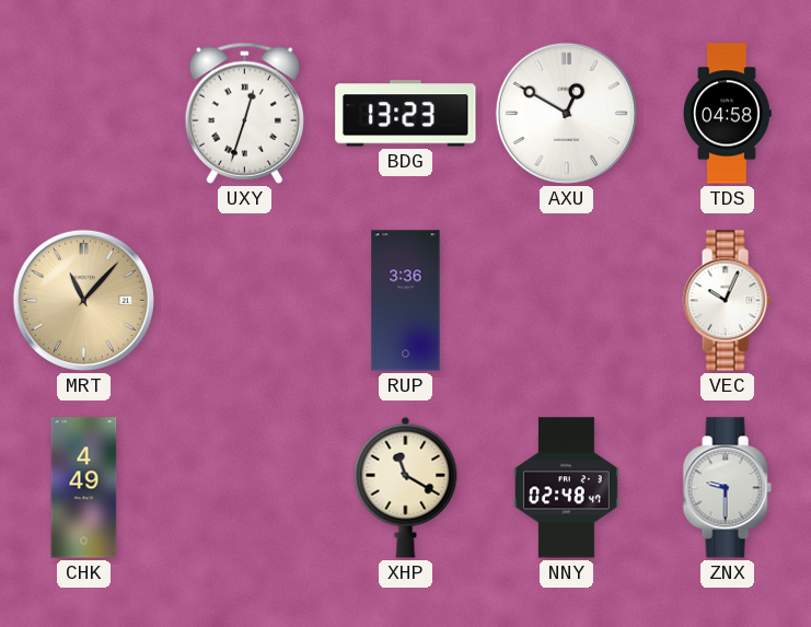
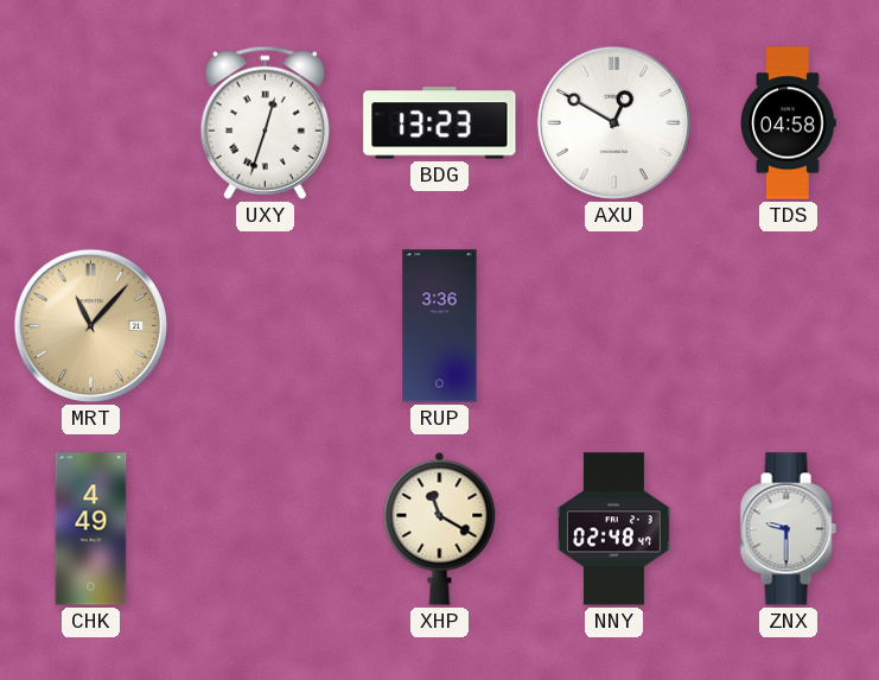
VEC: 10:04 -> none (727, 301)
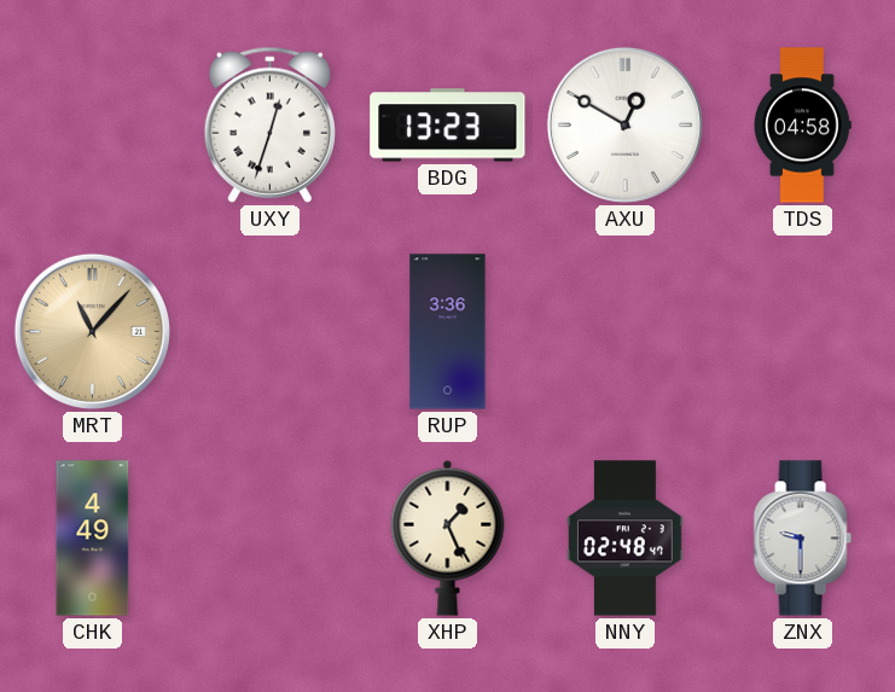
XHP: 11:20 -> 1:26 (448, 537)
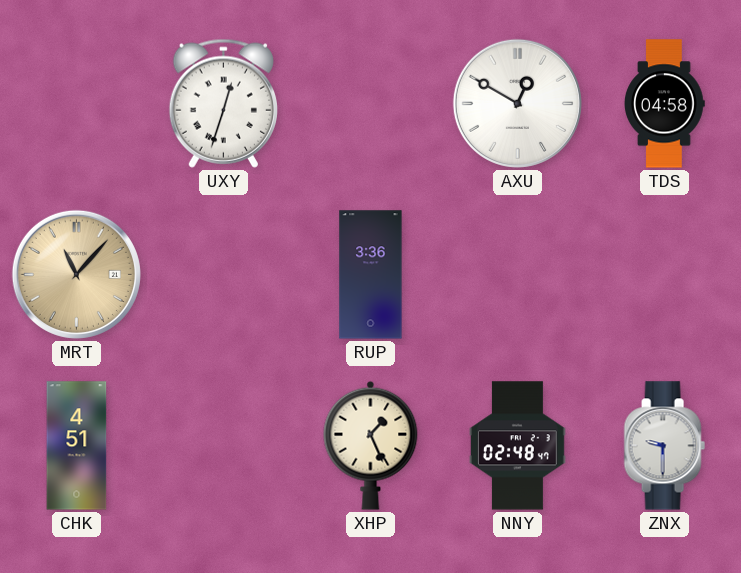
BDG: 13:23 -> none (448, 126)
CHK: 4:49 -> 4:51 (77, 446)
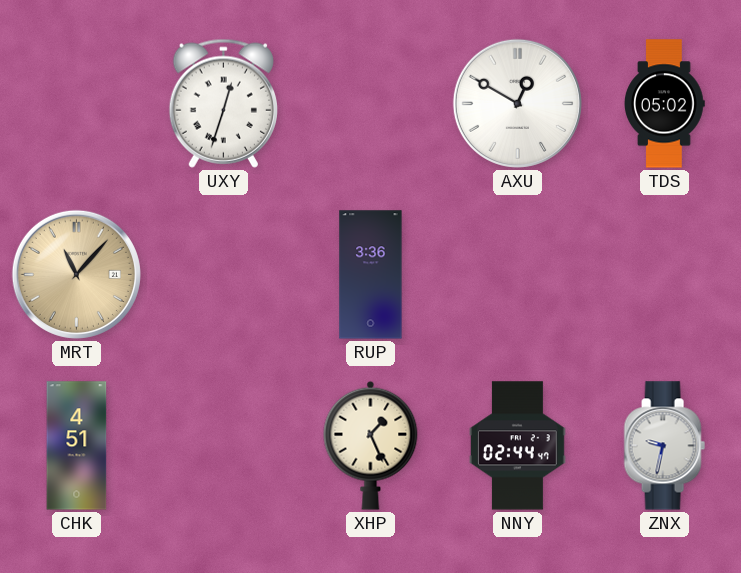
TDS: 04:58 -> 05:02 (665, 104)
NNY: 02:48 -> 02:44 (518, 446)
ZNX: 9:30 -> 9:32 (664, 446)
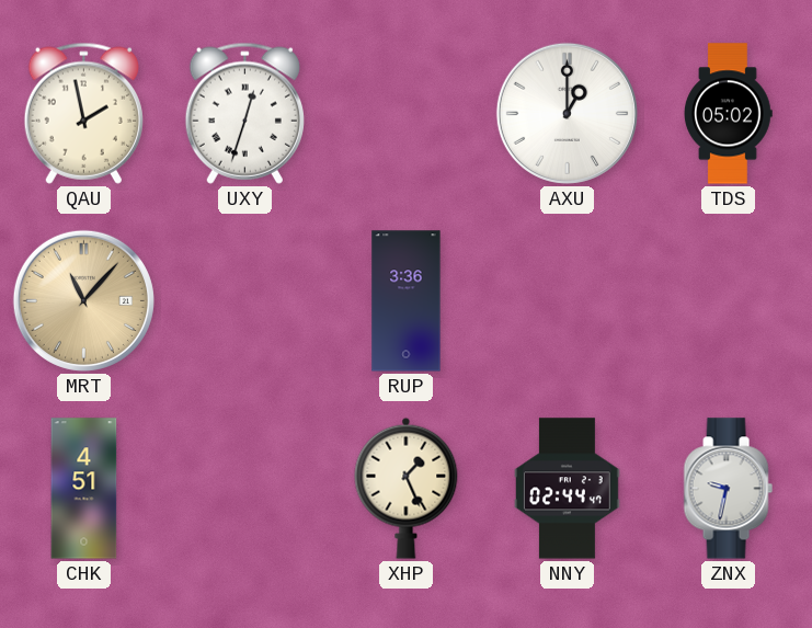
QAU: none -> 1:58 (83, 113)
AXU: 12:50 -> 1:00 (567, 113)
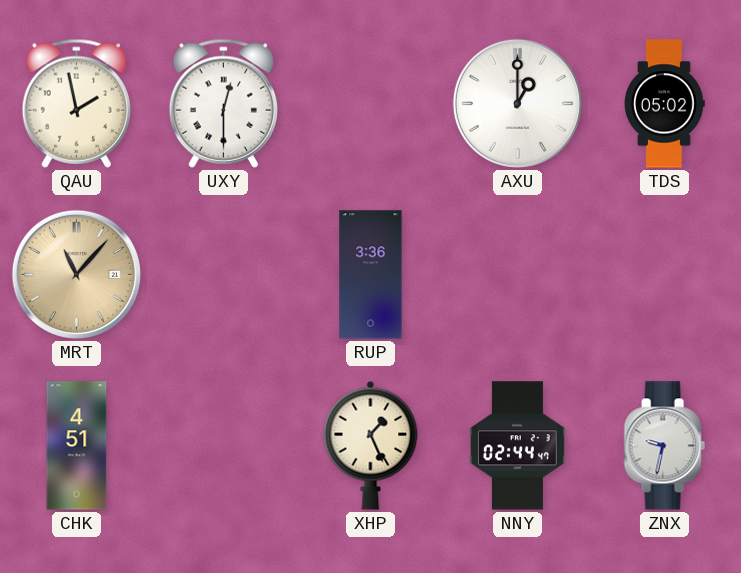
UXY: 12:33 -> 12:30 (223, 103)
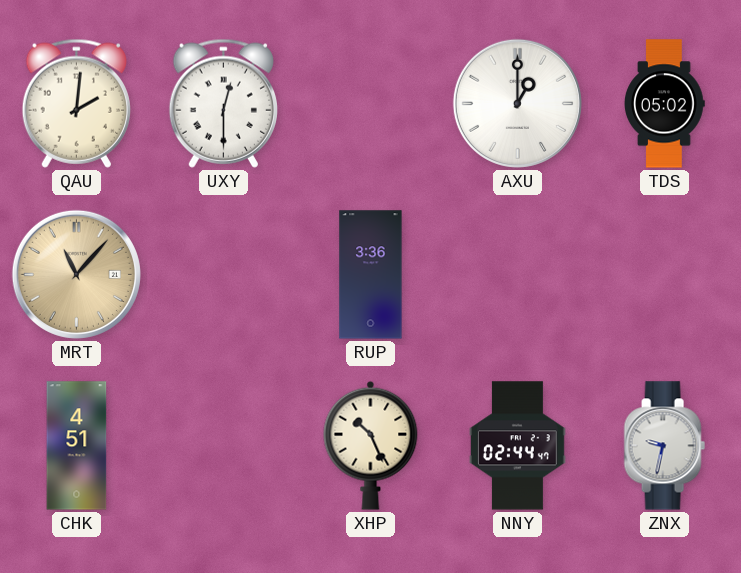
QAU: 1:58 -> 2:01 (76, 103)
XHP: 1:26 -> 10:26 (371, 445)
